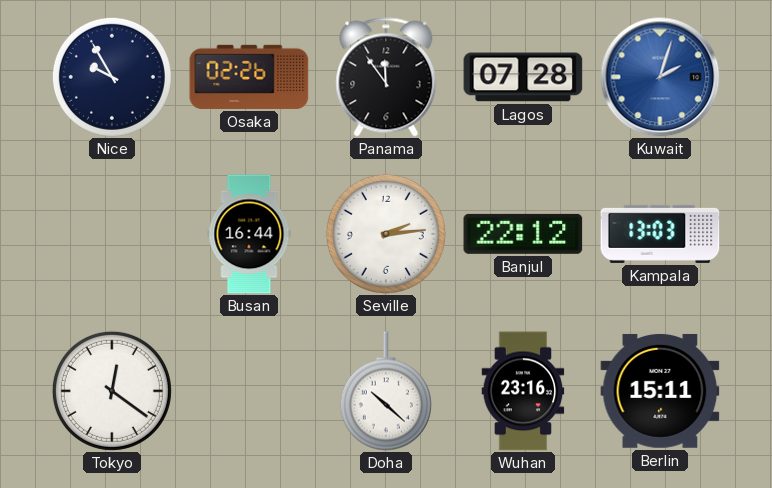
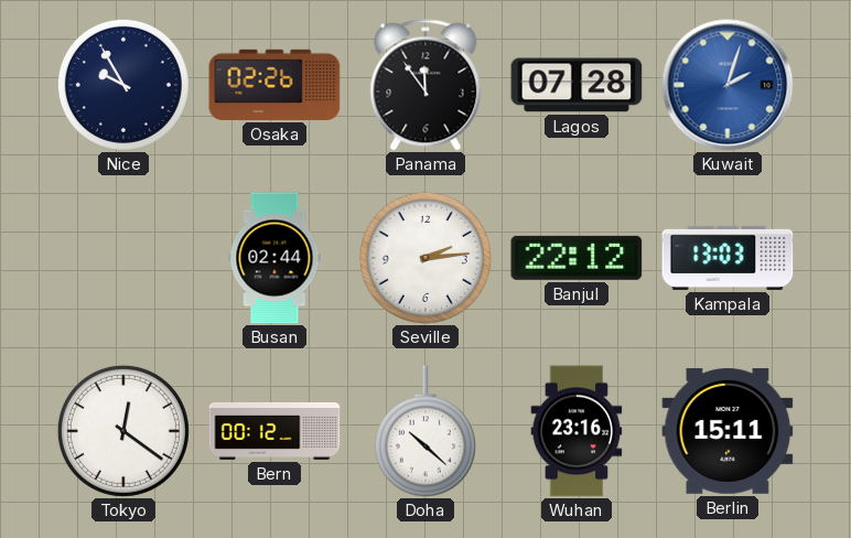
Busan: 16:44 -> 02:44 (274, 258)
Bern: none -> 00:12 (274, 431)
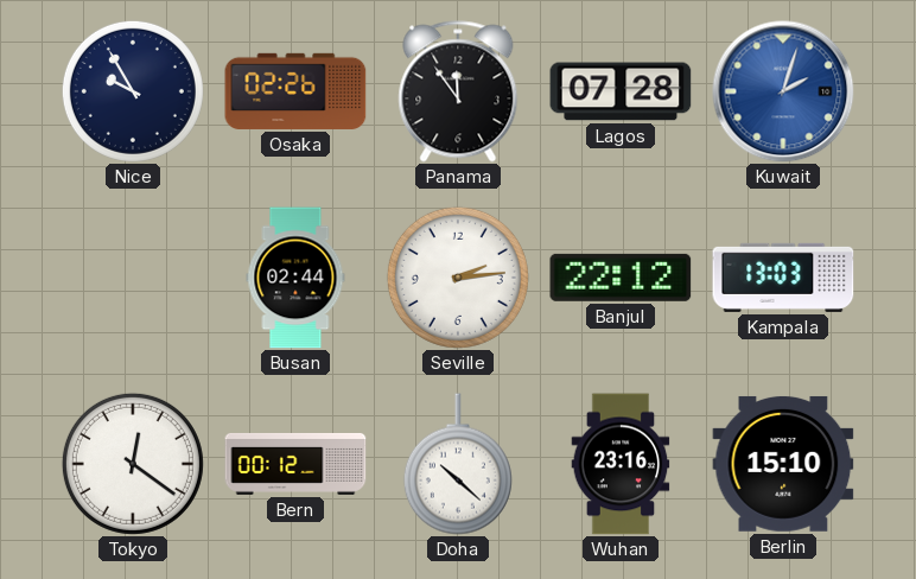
Berlin: 15:11 -> 15:10 (783, 464)
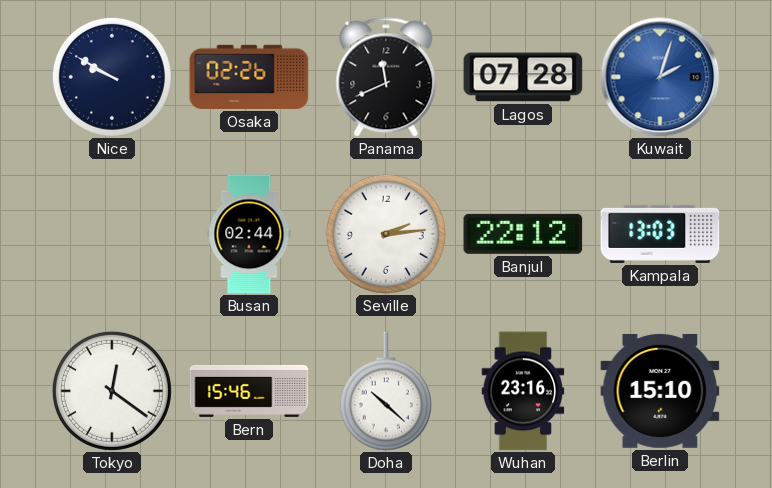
Nice: 9:55 -> 9:50 (112, 77)
Panama: 11:54 -> 11:41 (386, 77)
Bern: 00:12 -> 15:46 (249, 391)
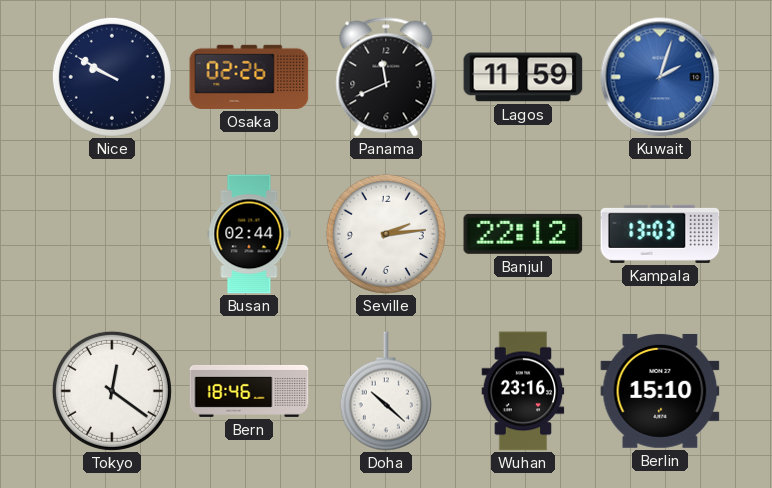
Lagos: 07:28 -> 11:59 (523, 77)
Bern: 15:46 -> 18:46 (249, 391)
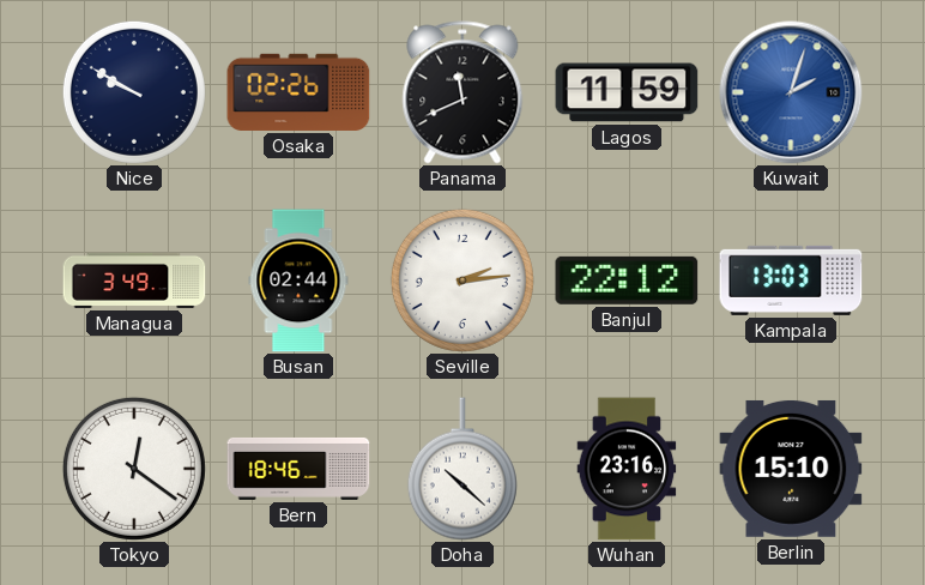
Managua: none -> 3:49 (134, 281)
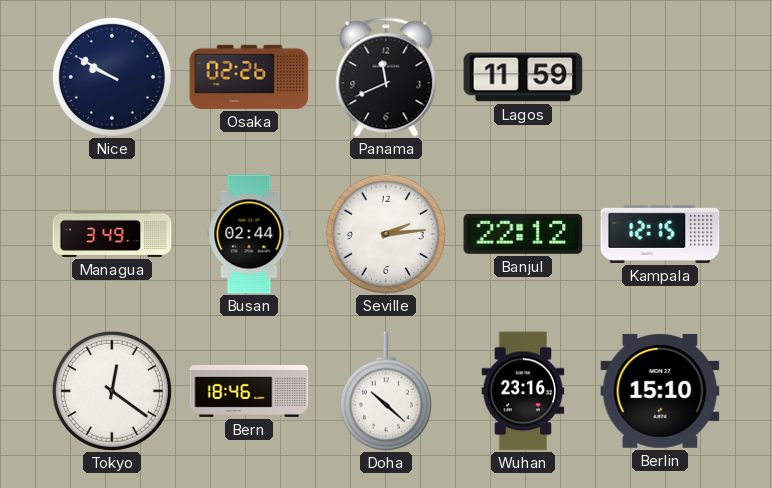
Kuwait: 2:03 -> none (791, 92)
Kampala: 13:03 -> 12:15 (660, 234)
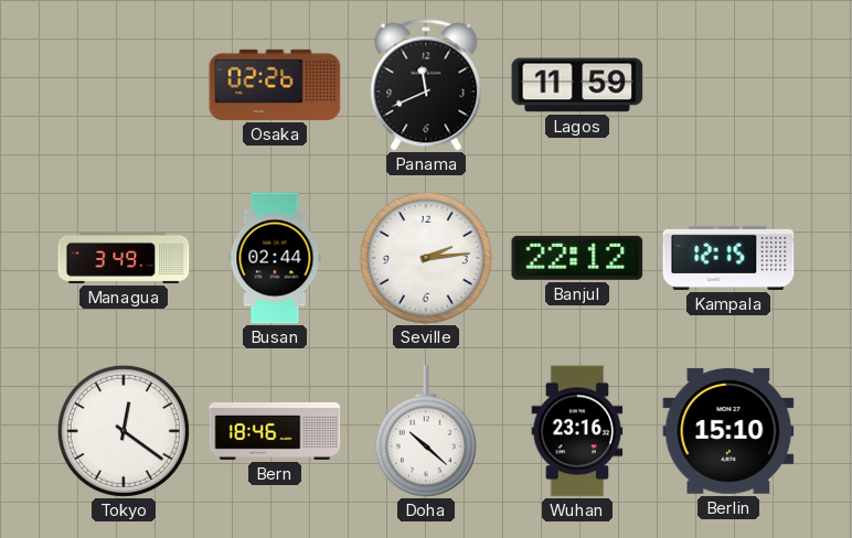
Nice: 9:50 -> none (112, 77)
